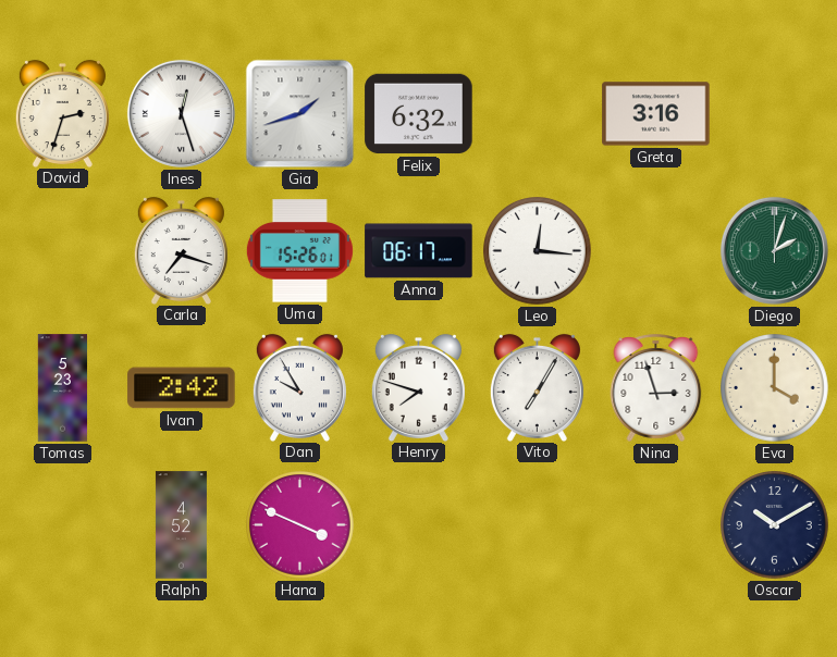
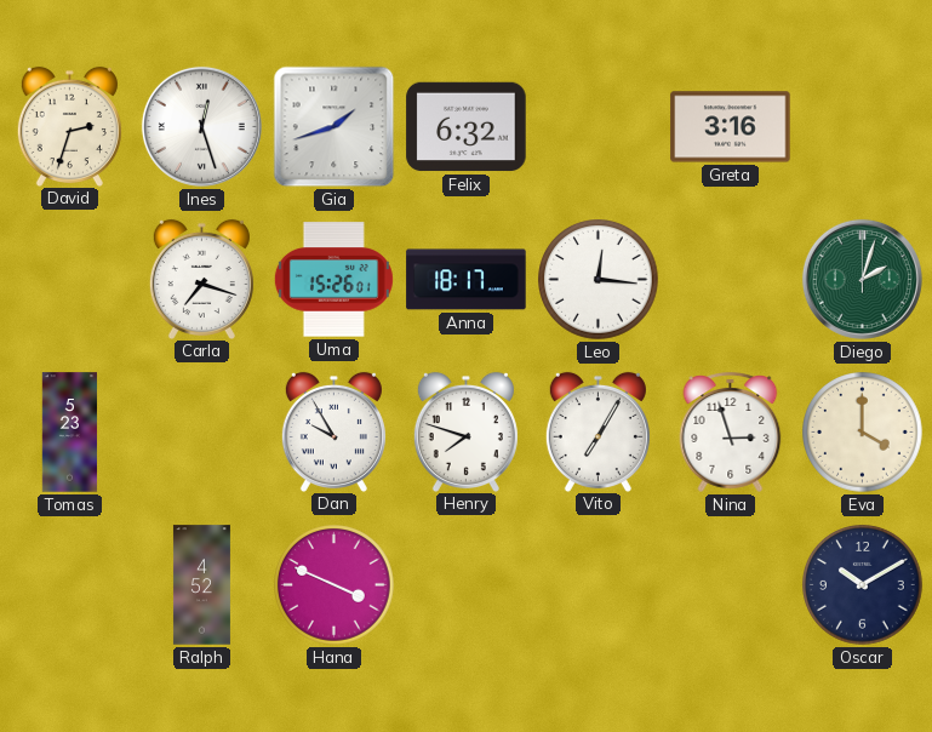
Anna: 06:17 -> 18:17 (467, 280)
Ivan: 2:42 -> none (182, 388)
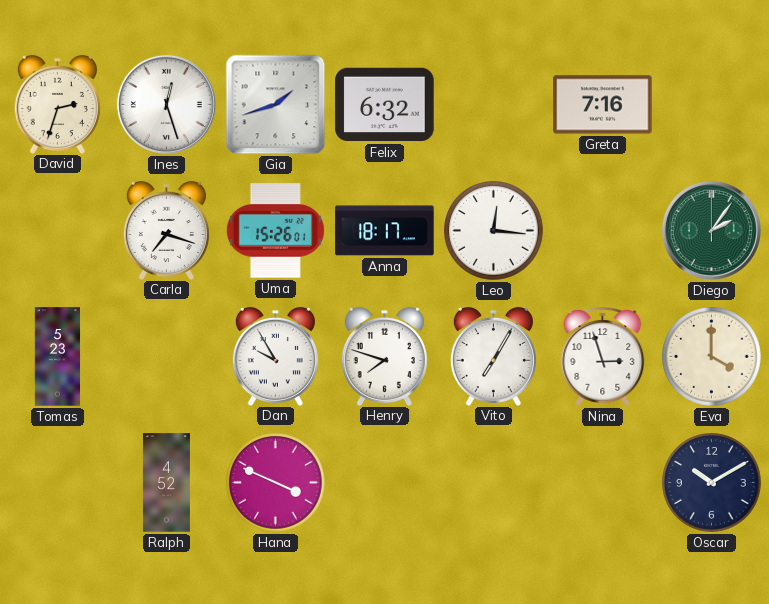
Greta: 3:16 -> 7:16 (603, 105)
Diego: 2:03 -> 2:06 (711, 230)
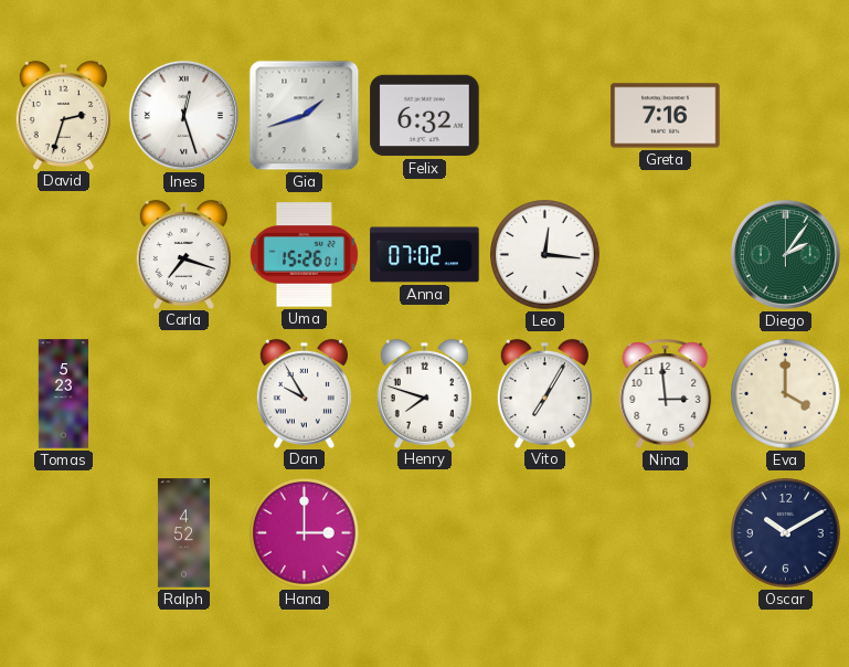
Anna: 18:17 -> 07:02 (425, 255)
Nina: 2:57 -> 2:59 (666, 393)
Hana: 3:49 -> 3:00 (305, 533)
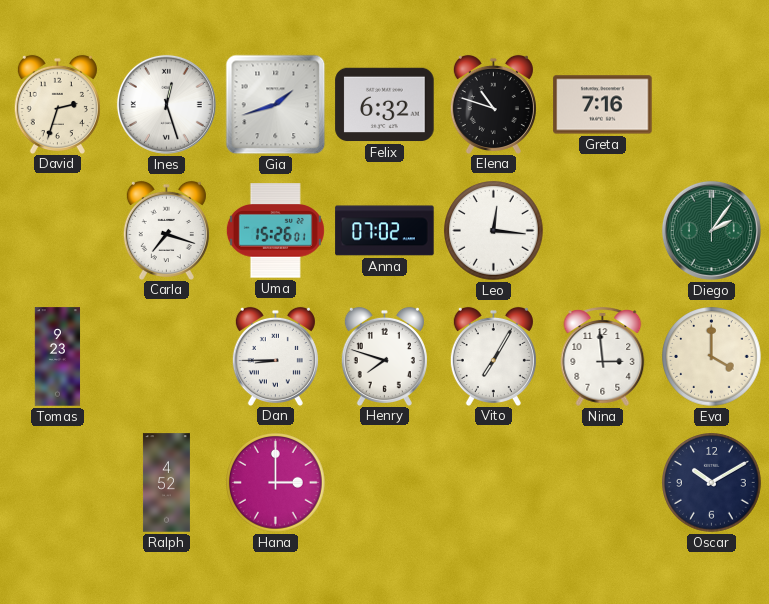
Elena: none -> 10:48 (493, 104)
Tomas: 5:23 -> 9:23 (58, 357)
Dan: 9:55 -> 8:45 (275, 356)
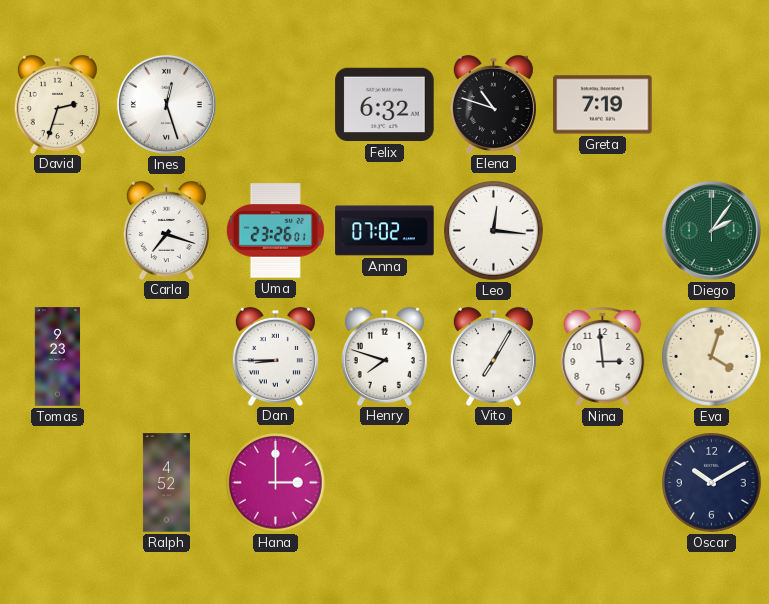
Gia: 1:42 -> none (276, 105)
Greta: 7:16 -> 7:19 (603, 105)
Uma: 15:26 -> 23:26 (275, 231)
Eva: 4:00 -> 4:03 (712, 357)
